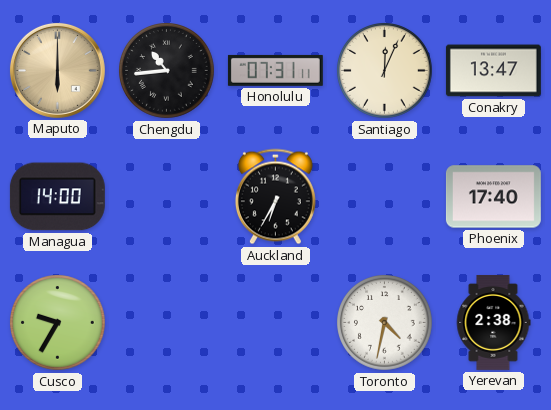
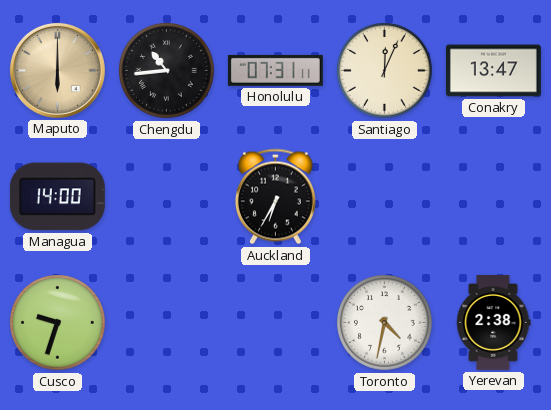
Phoenix: 17:40 -> none (493, 197)
Cusco: 9:35 -> 9:33 (58, 323)
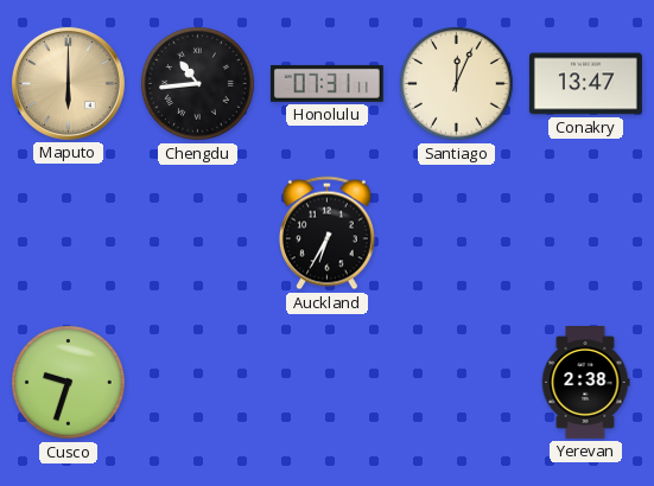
Managua: 14:00 -> none (57, 197)
Toronto: 4:32 -> none (385, 323)
